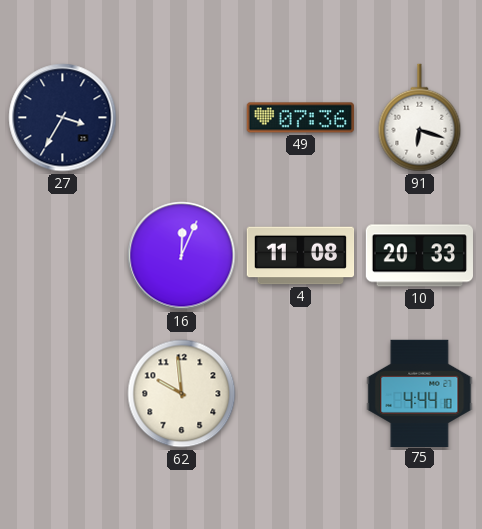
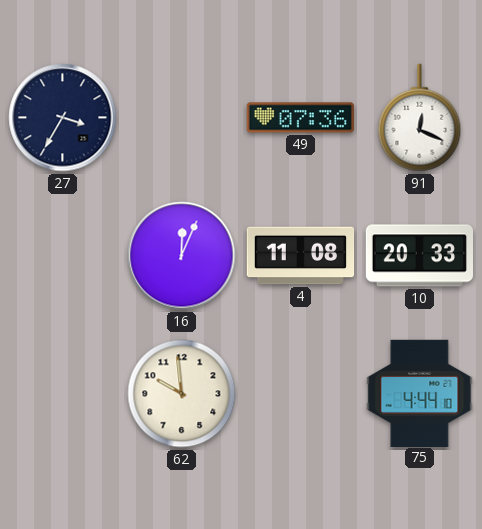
91: 6:18 -> 12:19 (420, 118)
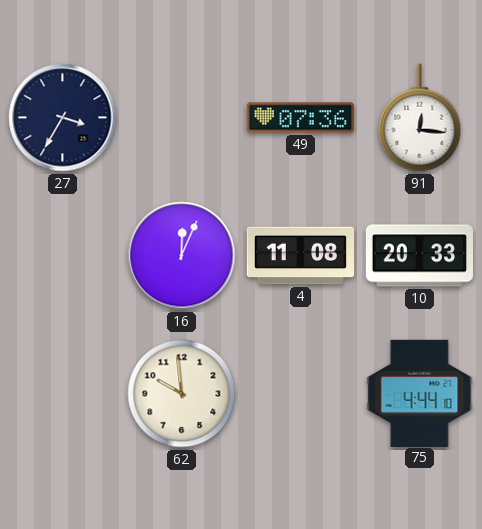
91: 12:19 -> 12:16 (420, 118)
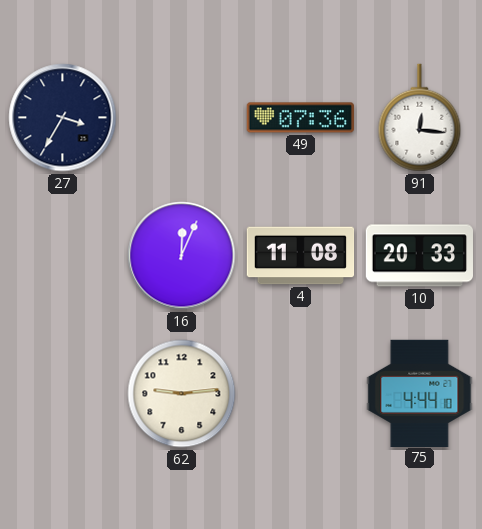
62: 9:59 -> 9:14 (182, 394)
